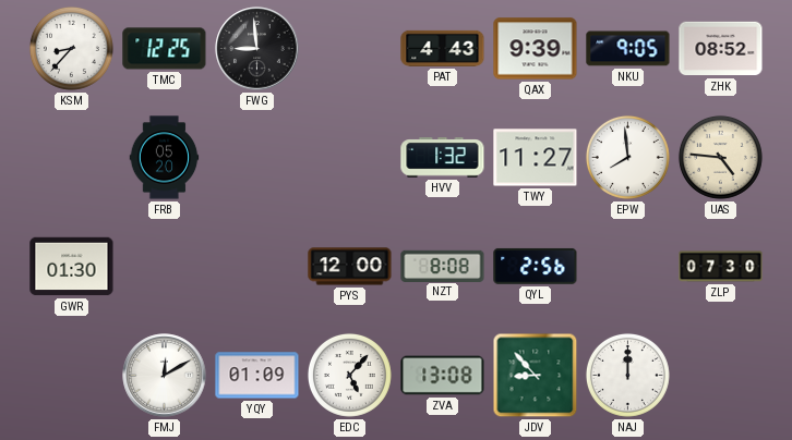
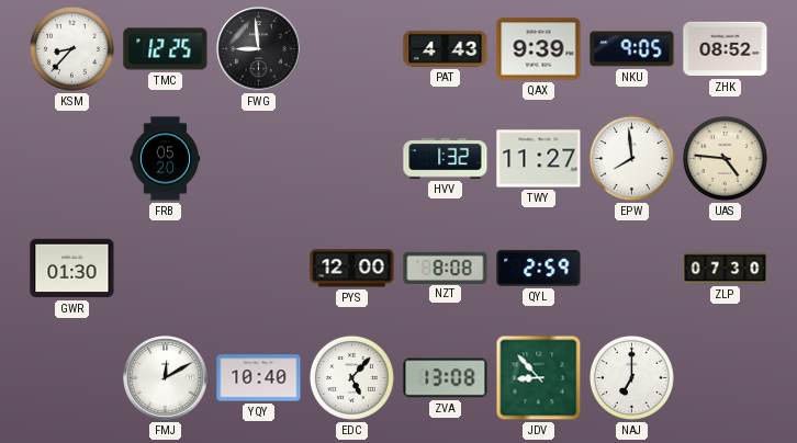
QYL: 2:56 -> 2:59 (539, 268)
YQY: 01:09 -> 10:40 (259, 378)
NAJ: 12:00 -> 7:00 (631, 377)
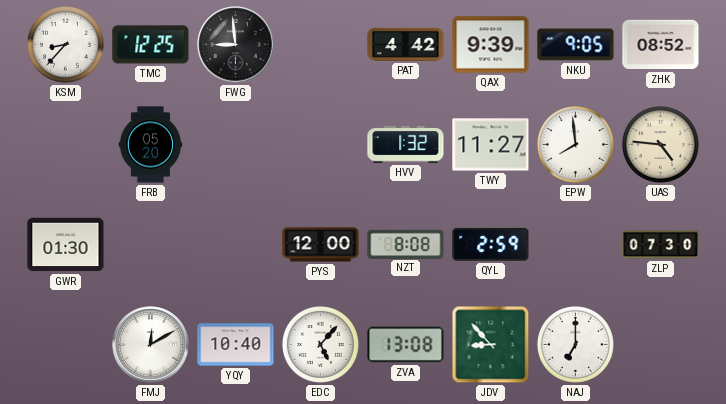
PAT: 4:43 -> 4:42 (406, 44)
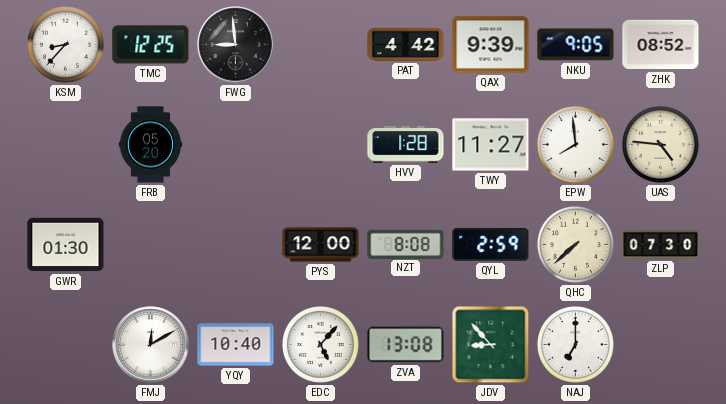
HVV: 1:32 -> 1:28 (406, 145)
QHC: none -> 7:38 (575, 244)
